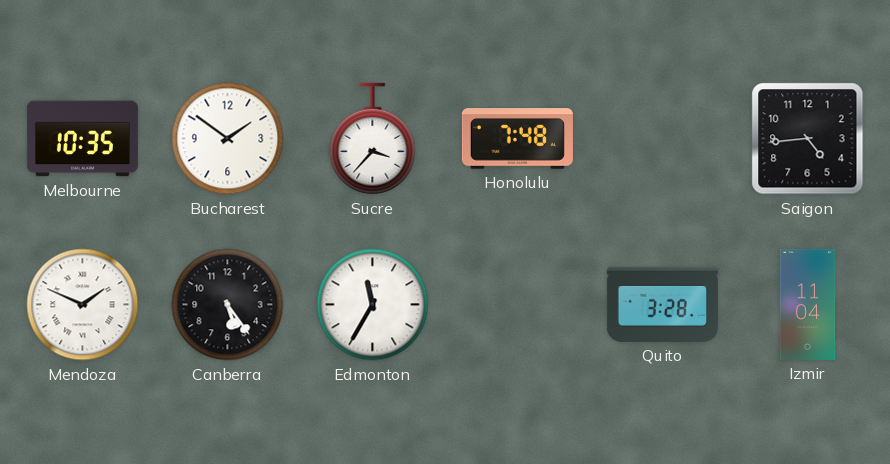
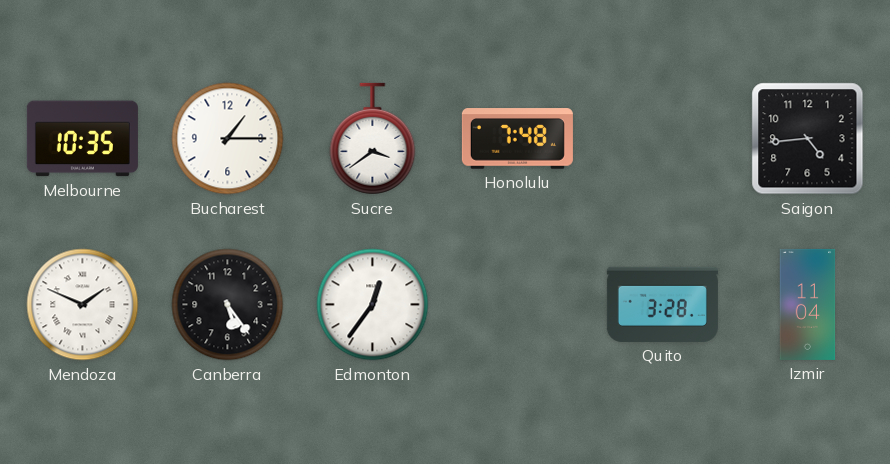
Bucharest: 1:51 -> 1:15 (228, 139)
Sucre: 3:37 -> 3:39 (373, 139)
Edmonton: 11:35 -> 12:36 (373, 305)
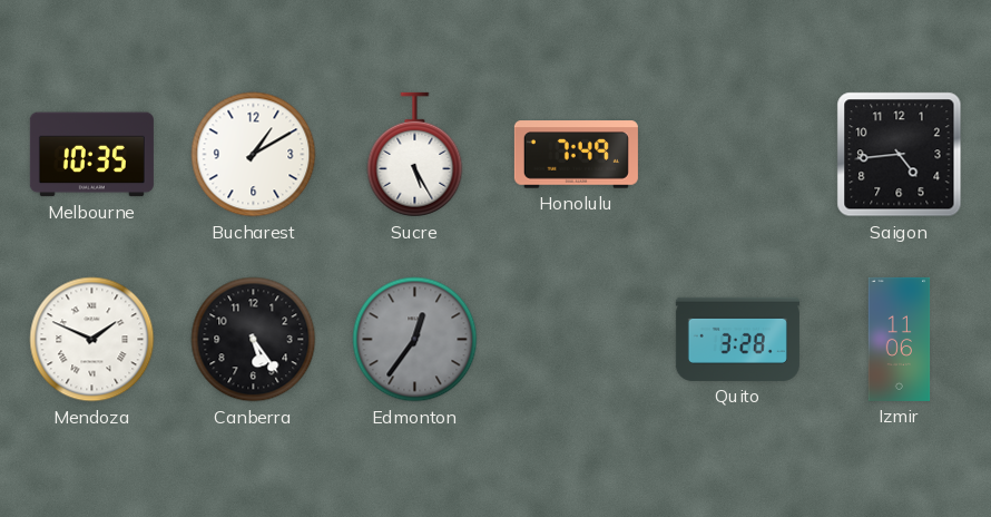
Bucharest: 1:15 -> 1:10 (254, 155)
Sucre: 3:39 -> 5:25 (415, 155)
Honolulu: 7:48 -> 7:49 (576, 155)
Edmonton dial: white -> grey (415, 340)
Izmir: 11:04 -> 11:06 (900, 339)
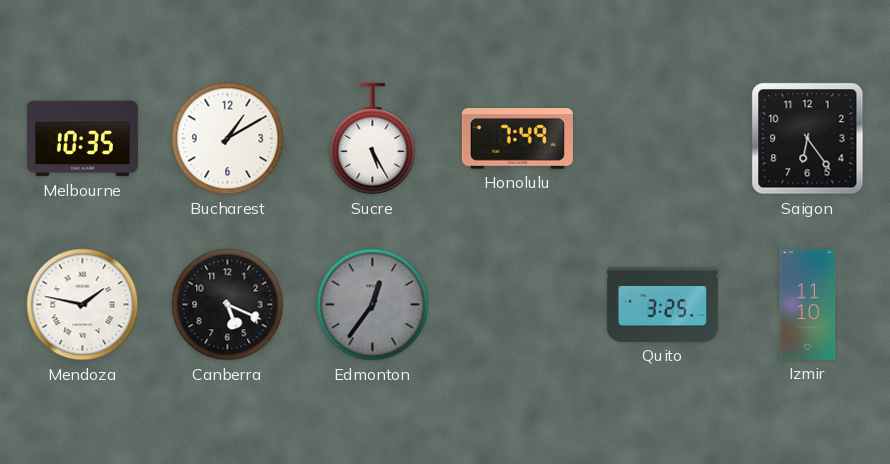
Saigon: 4:44 -> 6:24 (808, 139)
Mendoza: 1:49 -> 1:47 (83, 305)
Canberra: 5:24 -> 5:19 (228, 305)
Quito: 3:28 -> 3:25 (662, 304)
Izmir: 11:06 -> 11:10 (808, 304)
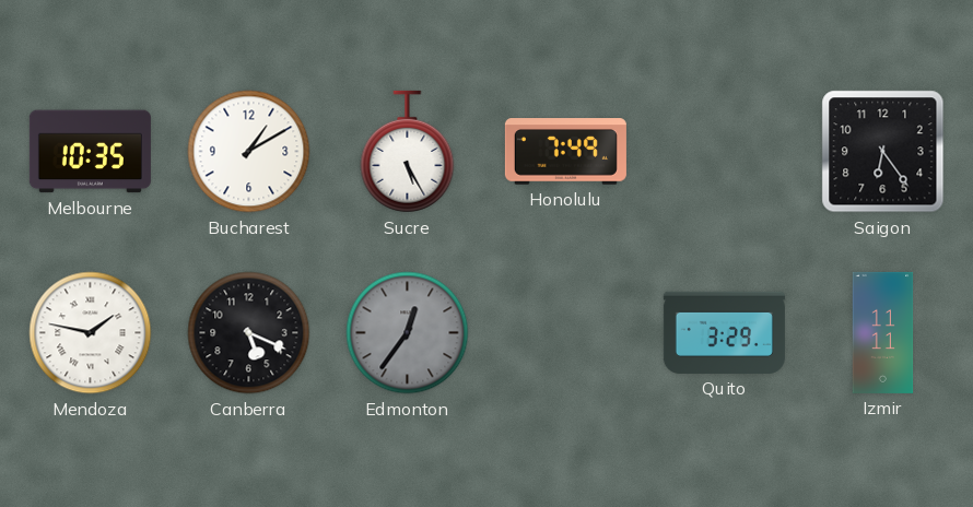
Quito: 3:25 -> 3:29 (724, 332)
Izmir: 11:10 -> 11:11 (883, 332)
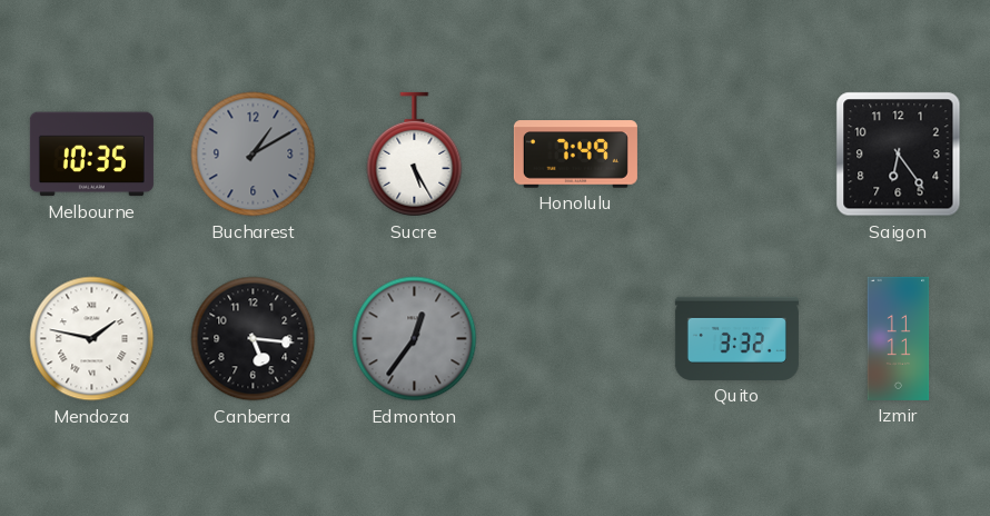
Bucharest dial: white -> grey (254, 155)
Canberra: 5:19 -> 5:16 (254, 339)
Quito: 3:29 -> 3:32 (736, 338)
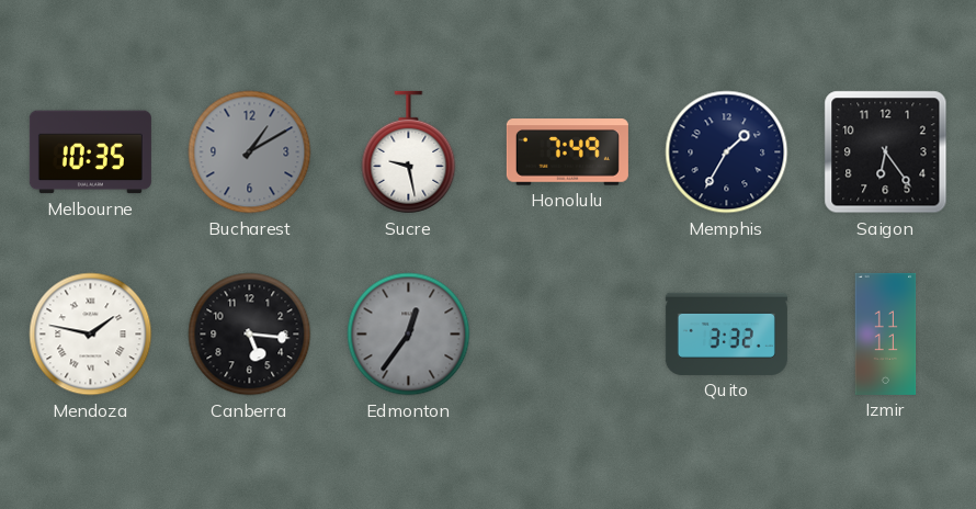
Sucre: 5:25 -> 9:28 (409, 152)
Memphis: none -> 1:35 (727, 152)
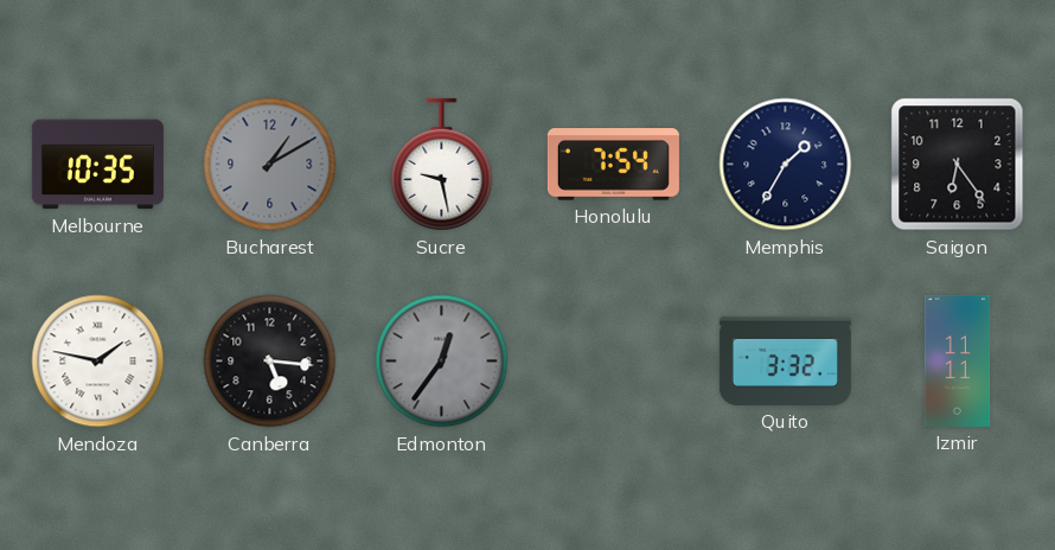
Honolulu: 7:49 -> 7:54 (613, 165)
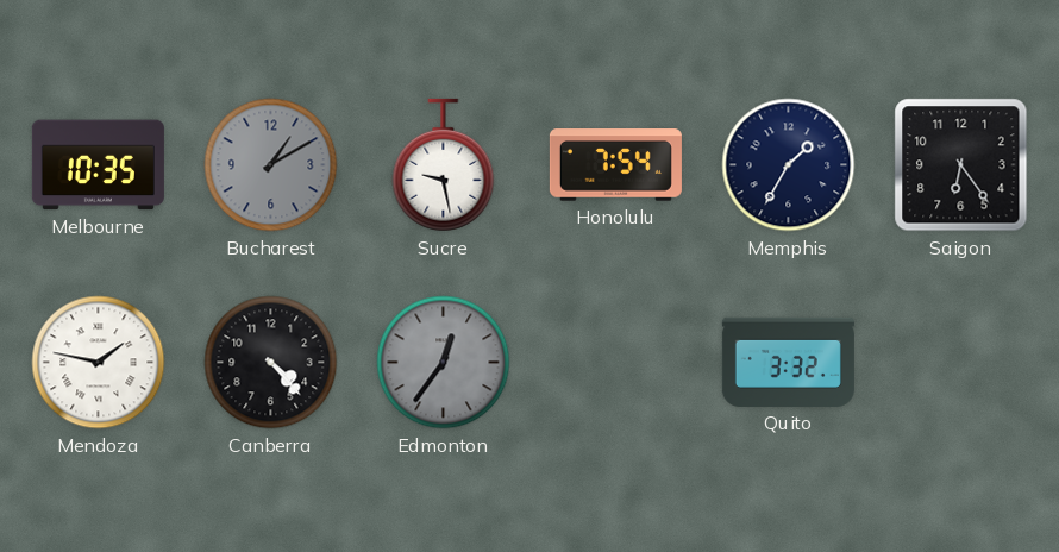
Canberra: 5:16 -> 4:23 (271, 363)
Izmir: 11:11 -> none (958, 360)
